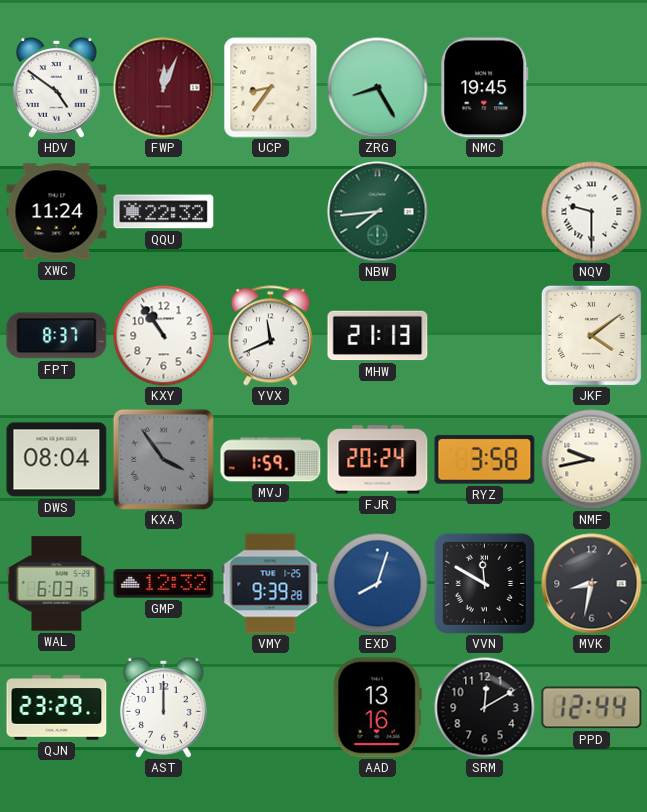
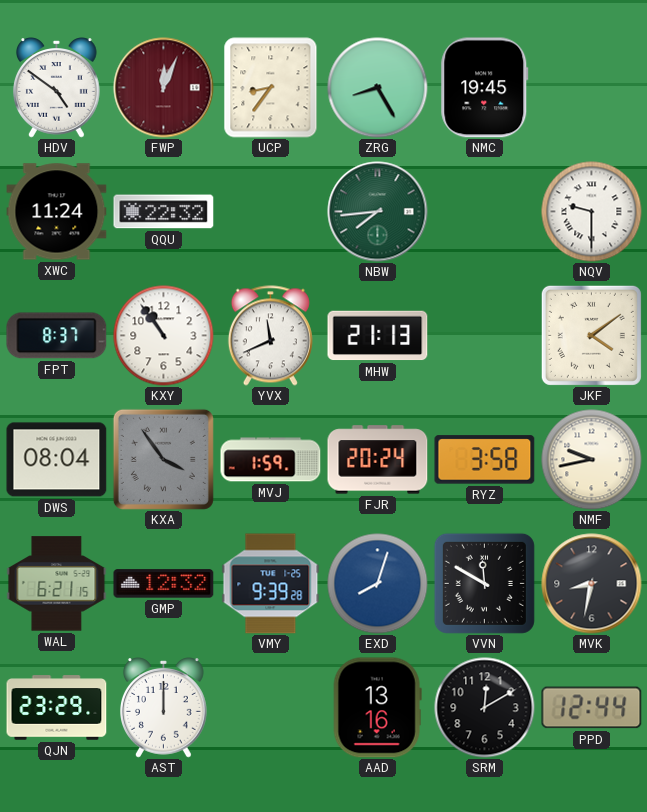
WAL: 6:03 -> 6:21 (57, 584)
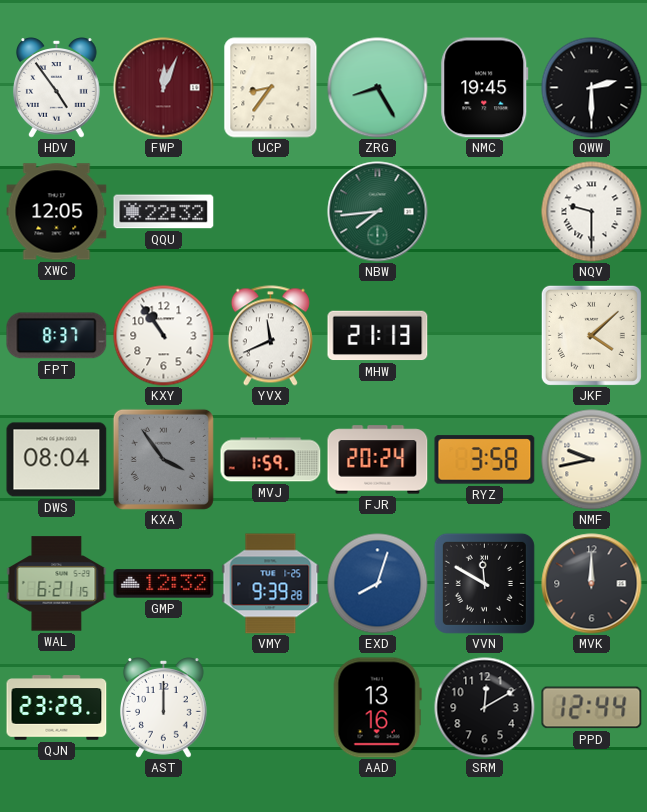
HDV: 4:51 -> 4:54 (57, 88)
QWW: none -> 2:30 (592, 88)
XWC: 11:24 -> 12:05 (57, 212)
JKF: 4:09 -> 4:08 (591, 335)
MVK: 8:32 -> 12:00 (592, 584)
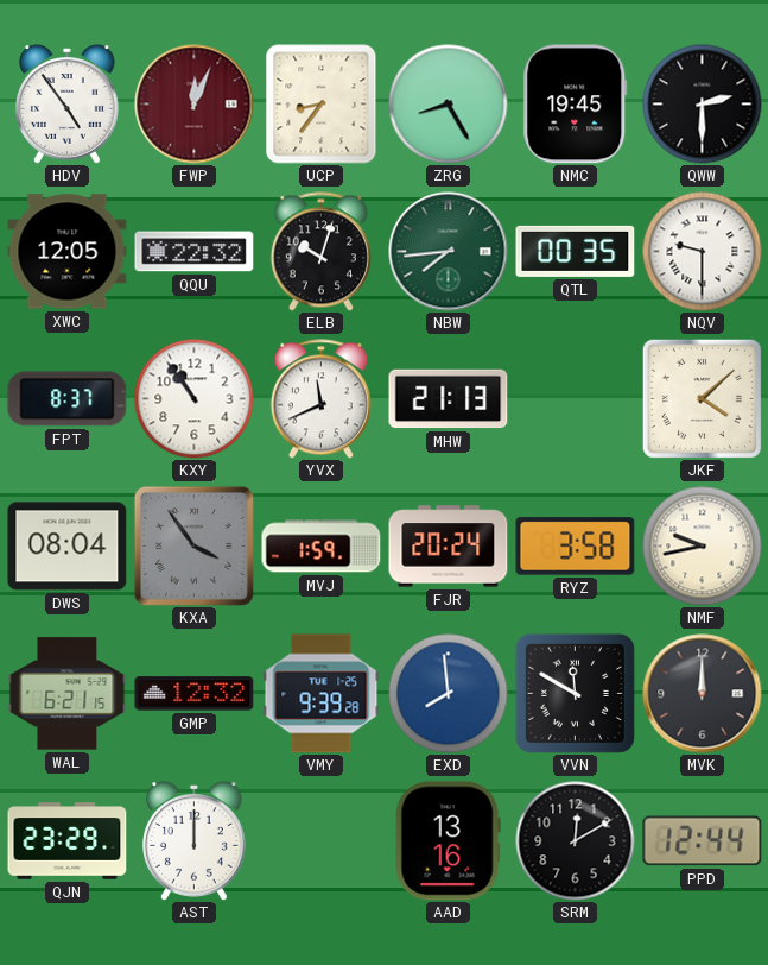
ELB: none -> 10:03 (320, 252)
QTL: none -> 00:35 (576, 251)
EXD: 8:03 -> 7:59 (449, 694)
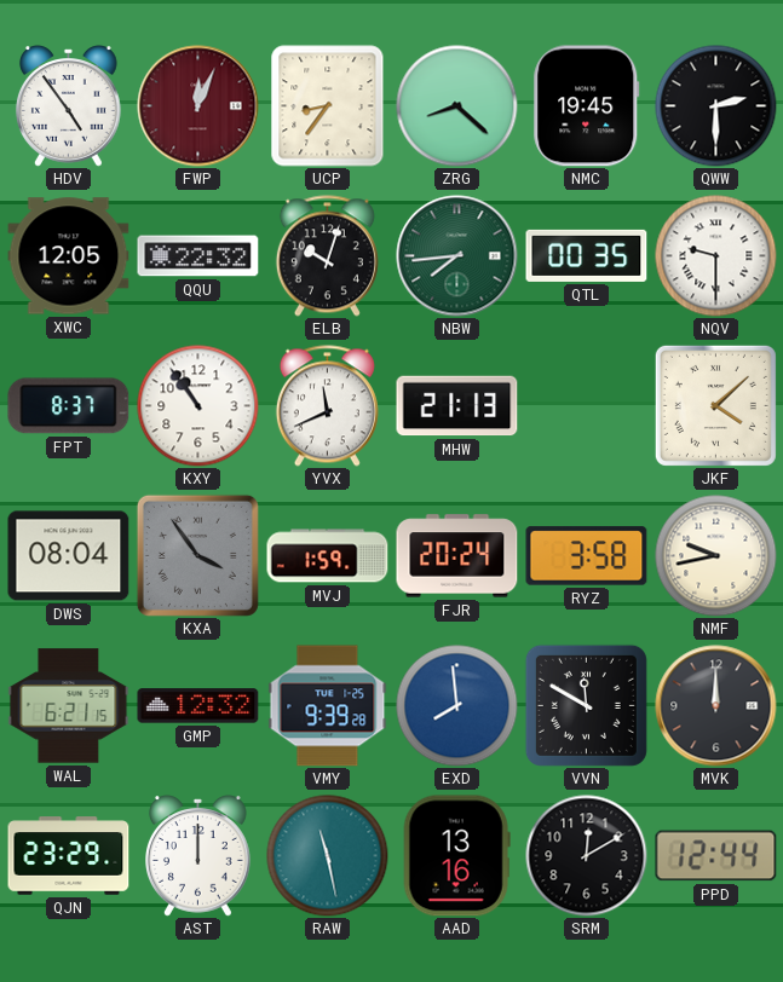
ZRG: 8:25 -> 8:22 (457, 106)
RAW: none -> 11:28 (328, 856)
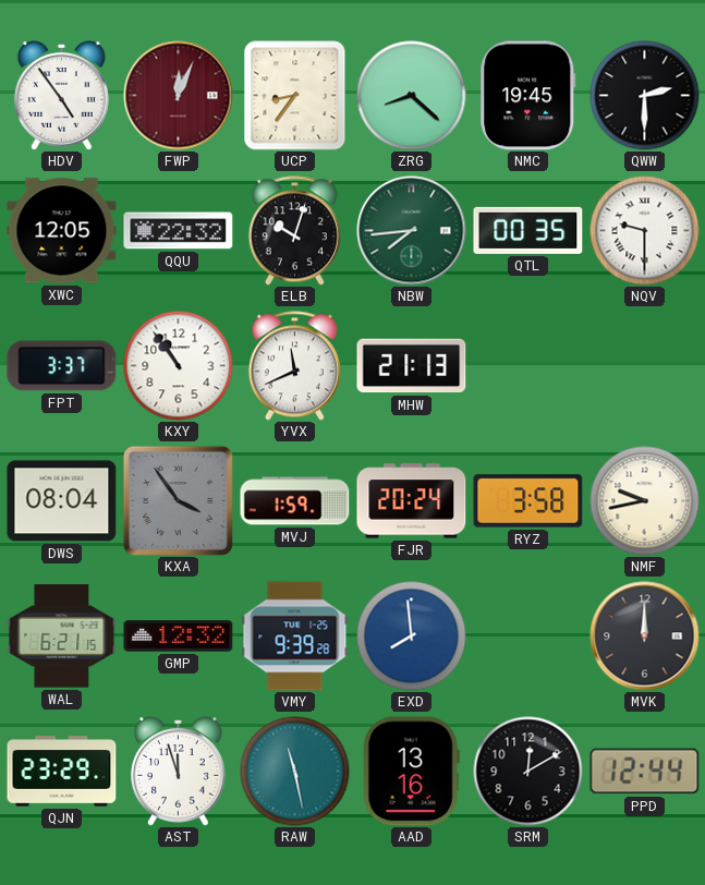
FPT: 8:37 -> 3:37 (62, 366)
JKF: 4:08 -> none (715, 405)
VVN: 11:50 -> none (586, 705)
AST: 12:00 -> 11:57 (179, 772)
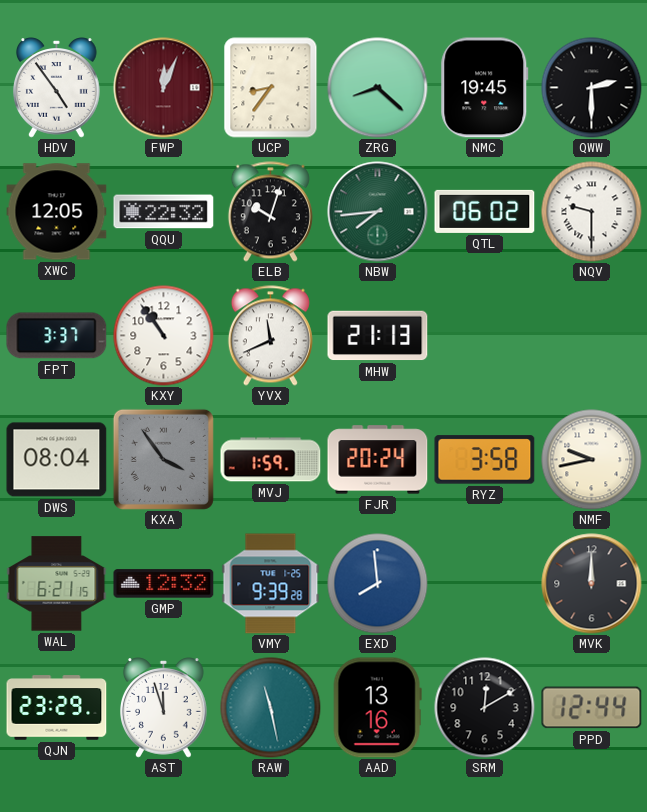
QTL: 00:35 -> 06:02 (485, 211)
